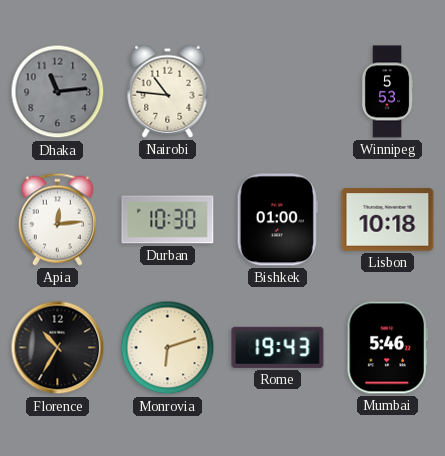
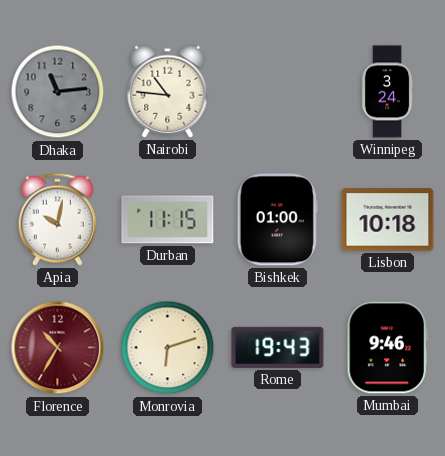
Winnipeg: 5:53 -> 3:24 (387, 92)
Apia: 12:14 -> 10:02 (57, 219)
Durban: 10:30 -> 11:15 (168, 220)
Florence dial: black -> burgundy (58, 348)
Mumbai: 5:46 -> 9:46 (387, 348)
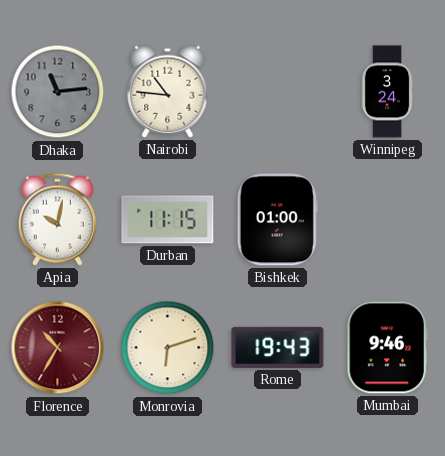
Lisbon: 10:18 -> none (388, 220)
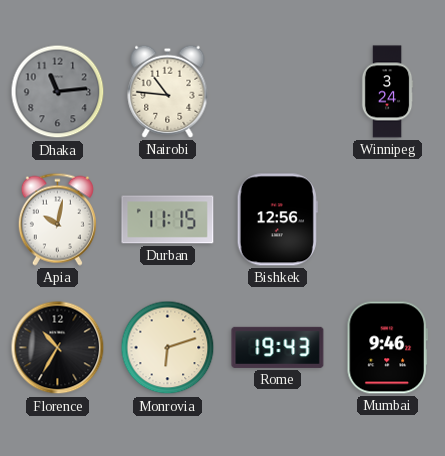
Bishkek: 01:00 -> 12:56 (277, 220)
Florence dial: burgundy -> black (58, 348)
